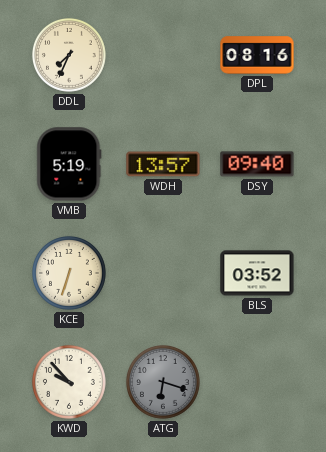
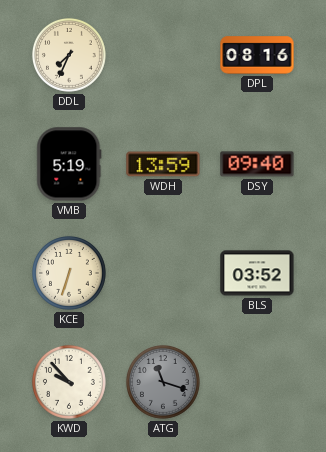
WDH: 13:57 -> 13:59 (163, 164)
ATG: 6:18 -> 11:18 (163, 382)
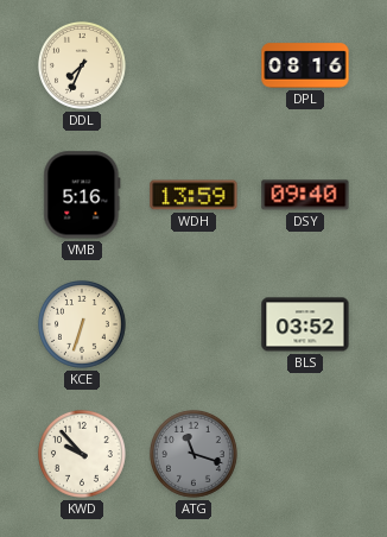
VMB: 5:19 -> 5:16 (82, 195)
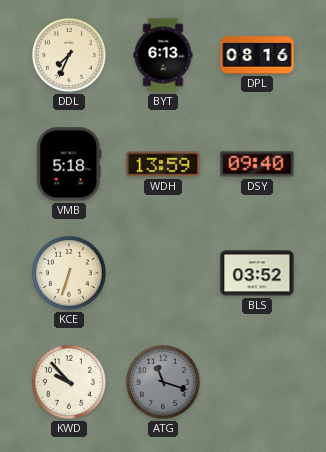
BYT: none -> 6:13 (163, 55)
VMB: 5:16 -> 5:18 (69, 164)
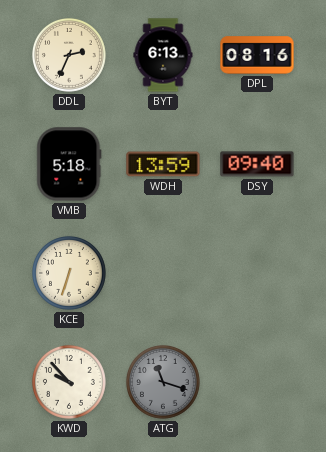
DDL: 7:34 -> 2:34 (69, 55)
BLS: 03:52 -> none (257, 273)
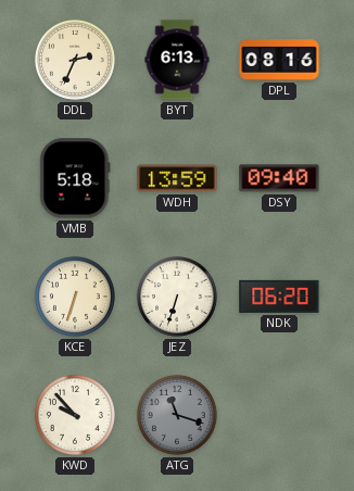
JEZ: none -> 6:33 (177, 297)
NDK: none -> 06:20 (279, 297)
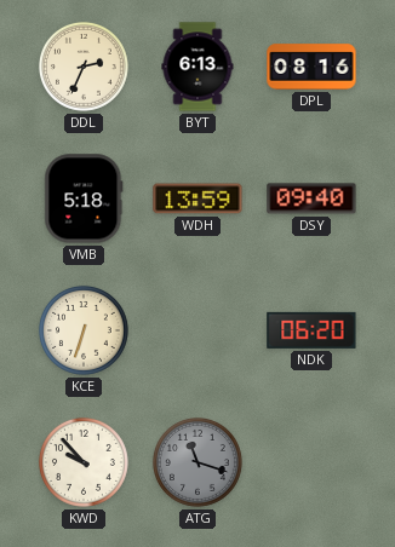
JEZ: 6:33 -> none (177, 297)
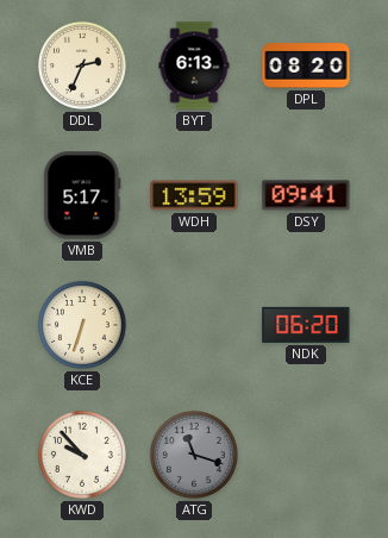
DPL: 08:16 -> 08:20 (306, 65)
VMB: 5:18 -> 5:17 (82, 195)
DSY: 09:40 -> 09:41 (306, 195)
